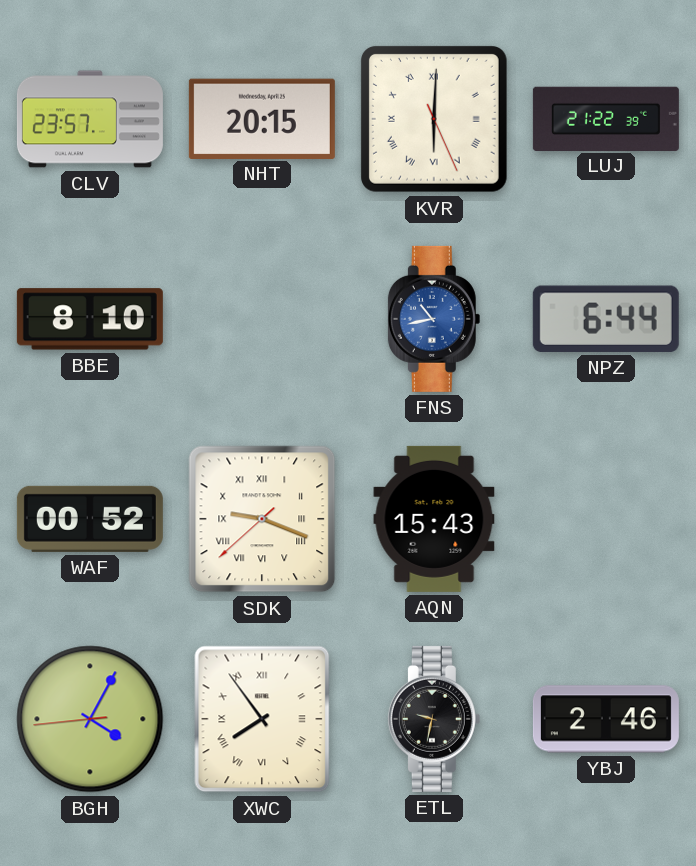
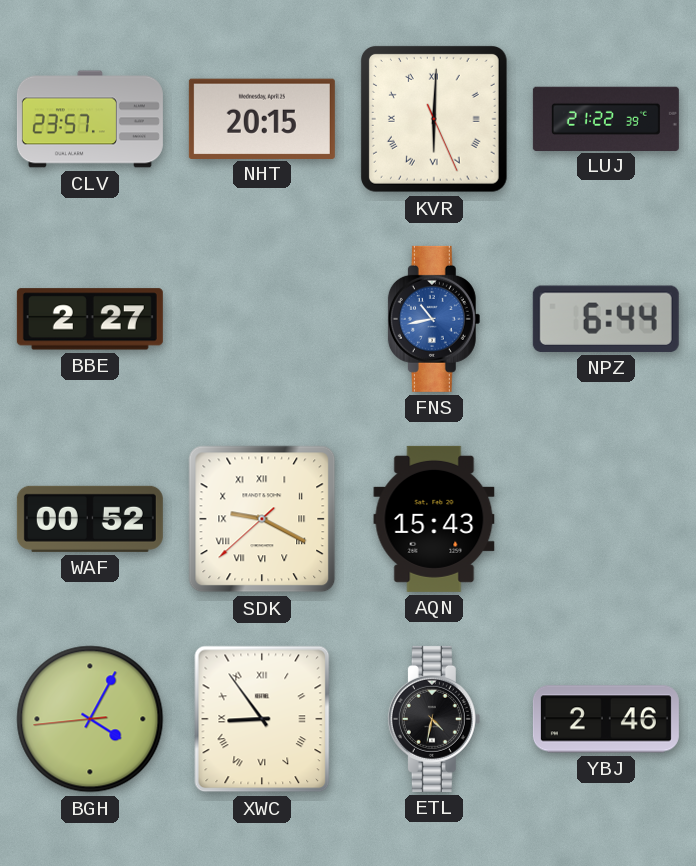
BBE: 8:10 -> 2:27 (90, 319)
SDK: 9:18 -> 9:19 (262, 519)
XWC: 7:54 -> 8:54 (262, 719)
ETL: 9:32 -> 4:32 (434, 719)
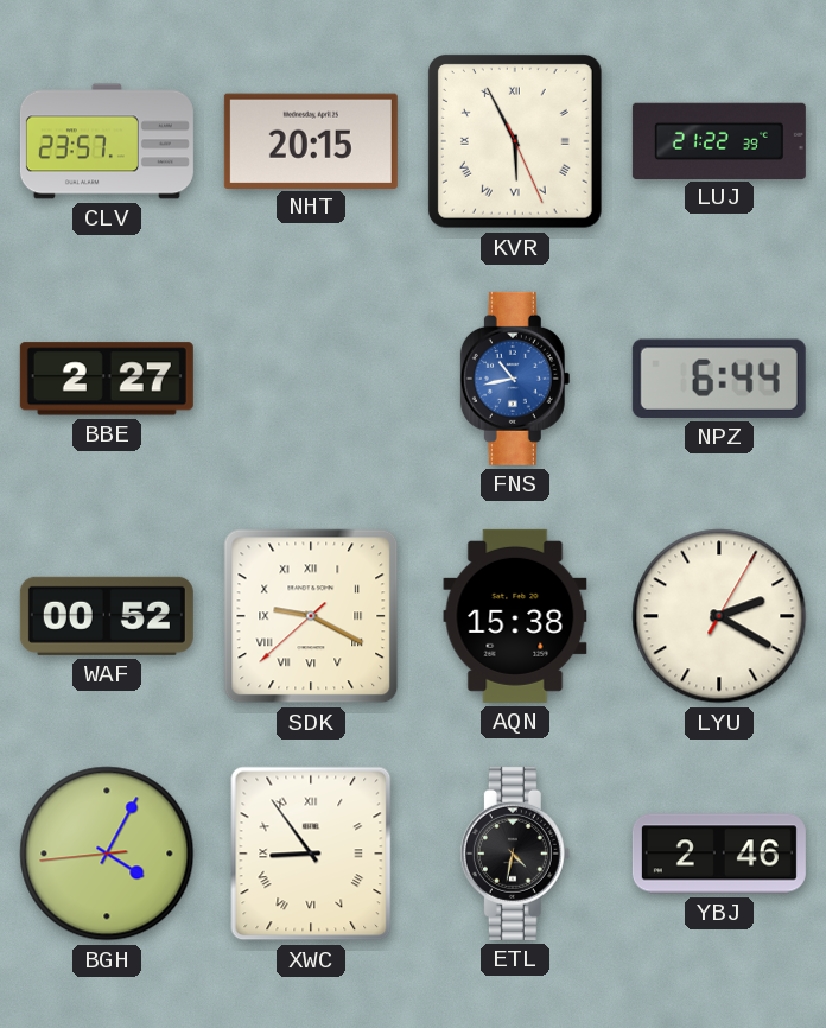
KVR: 6:00 -> 5:55 (515, 141)
AQN: 15:43 -> 15:38 (515, 616)
LYU: none -> 2:20 (719, 616)
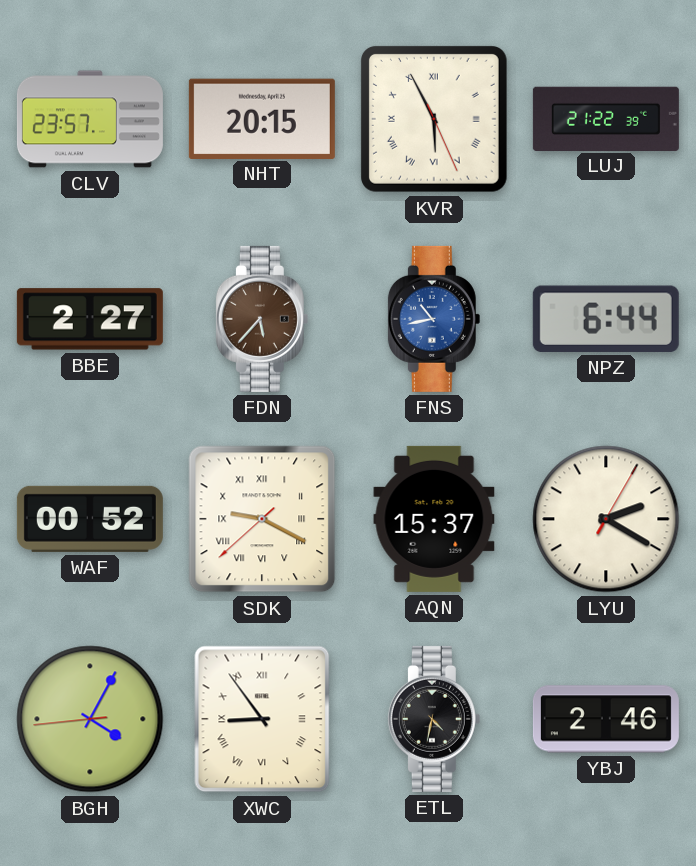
FDN: none -> 5:37 (262, 319)
AQN: 15:38 -> 15:37 (434, 519)
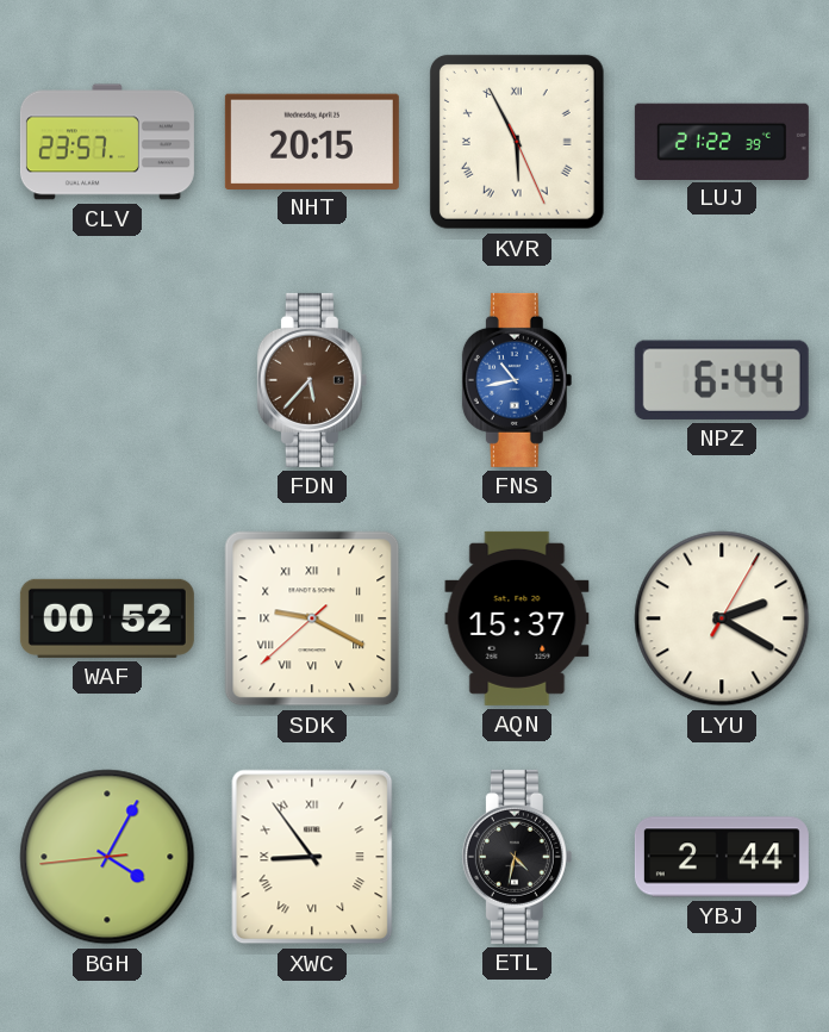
BBE: 2:27 -> none (90, 319)
YBJ: 2:46 -> 2:44 (722, 857)
